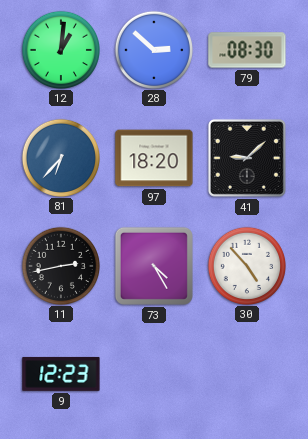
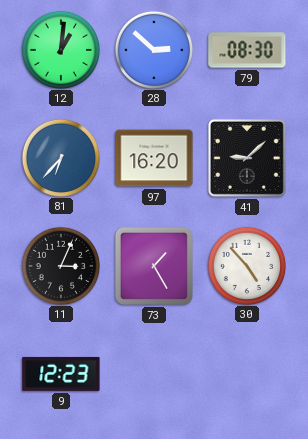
97: 18:20 -> 16:20 (154, 158)
11: 2:43 -> 3:04 (60, 265)
73: 4:25 -> 1:25 (154, 266)
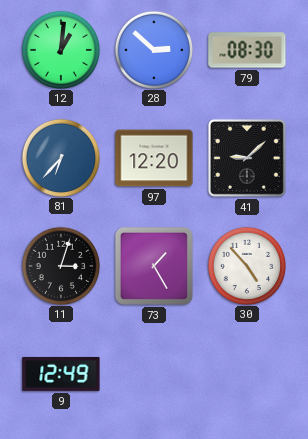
97: 16:20 -> 12:20 (154, 158)
11: 3:04 -> 3:03 (60, 265)
9: 12:23 -> 12:49 (61, 374)
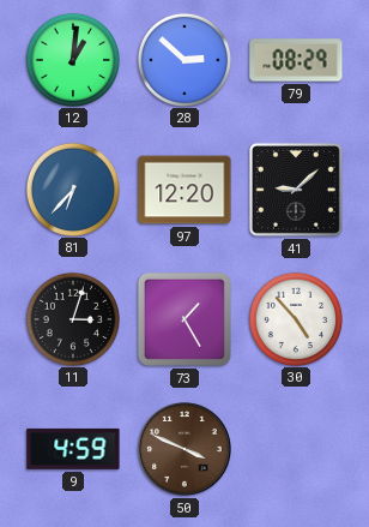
79: 08:30 -> 08:29 (296, 60)
9: 12:49 -> 4:59 (73, 449)
50: none -> 3:49 (184, 449)
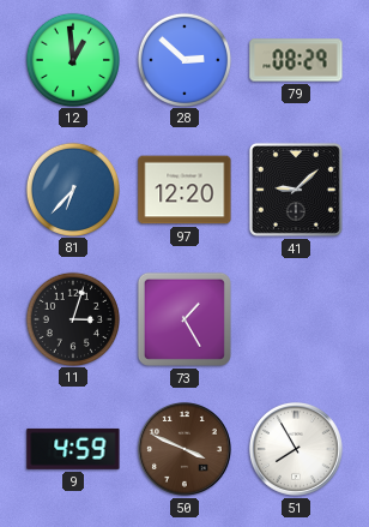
12: 1:01 -> 12:59 (72, 59)
30: 4:53 -> none (295, 318)
51: none -> 7:55 (296, 449)
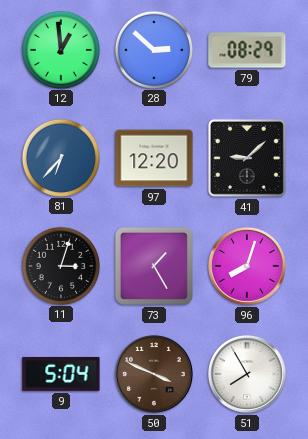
96: none -> 8:03 (247, 266)
9: 4:59 -> 5:04 (61, 374)
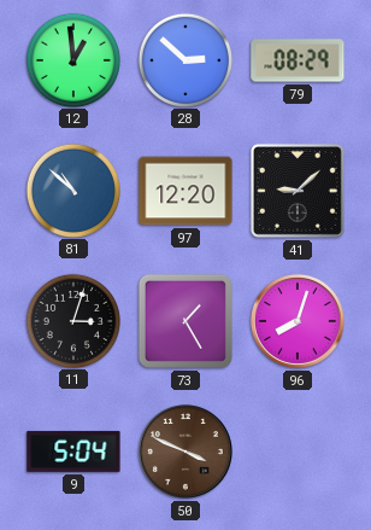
81: 6:37 -> 10:52 (72, 190)
51: 7:55 -> none (247, 374)
